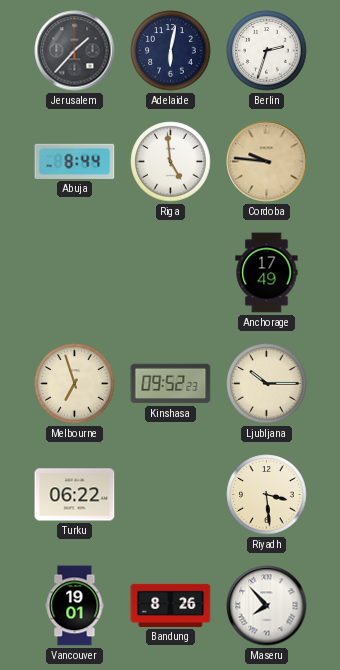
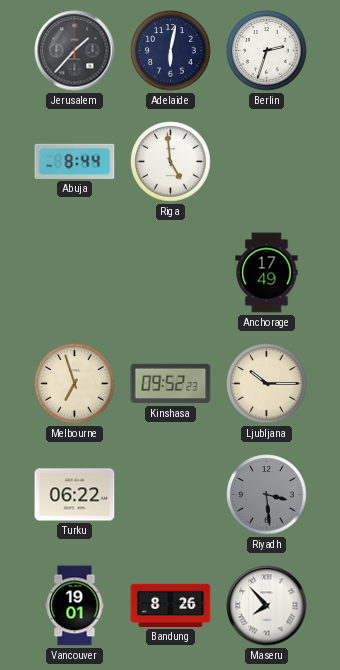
Cordoba: 9:46 -> none (267, 162)
Riyadh dial: cream -> grey (267, 495)
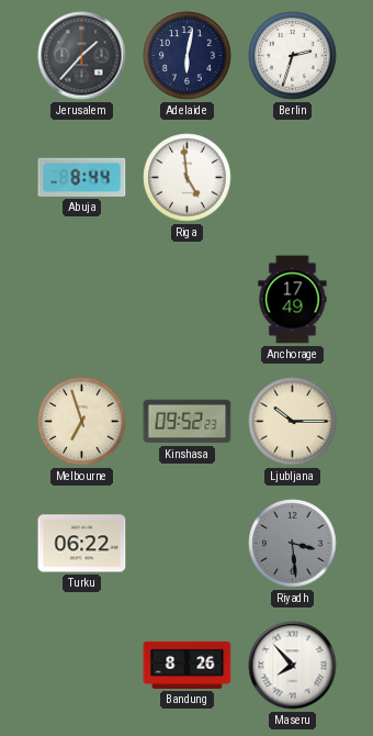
Vancouver: 19:01 -> none (75, 606)
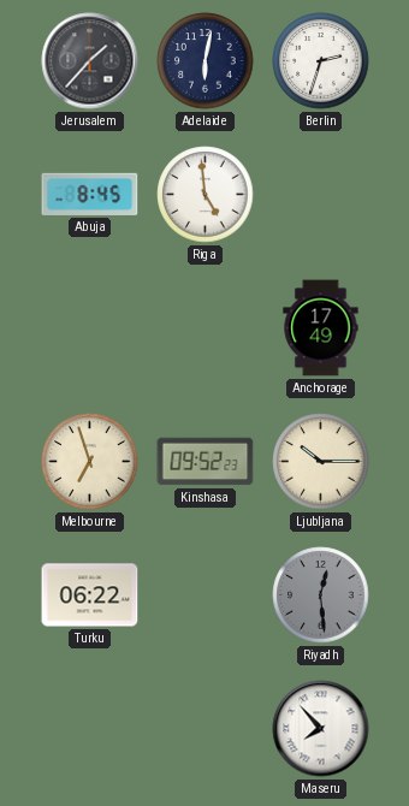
Abuja: 8:44 -> 8:45 (90, 194)
Riyadh: 3:29 -> 12:29 (321, 595)
Bandung: 8:26 -> none (188, 665)
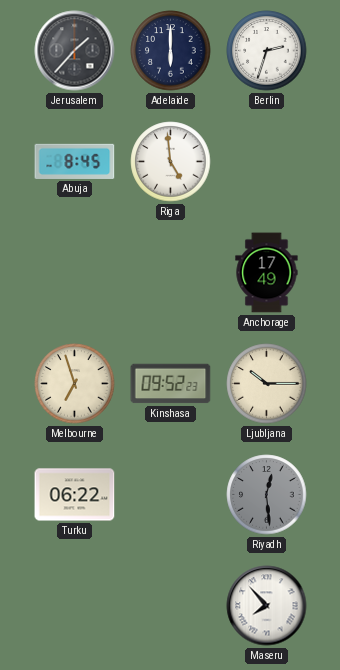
Adelaide: 6:02 -> 6:00 (171, 51)
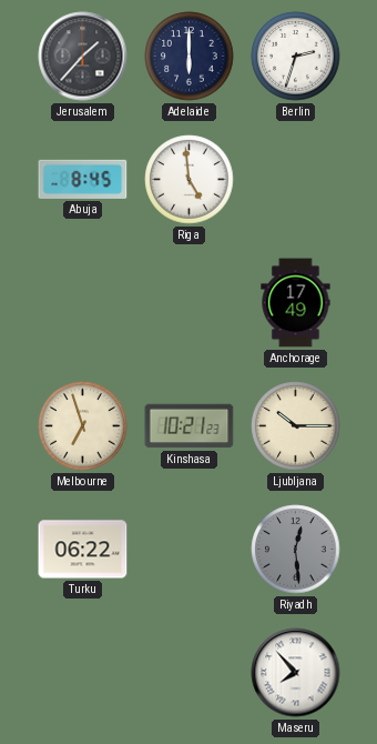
Kinshasa: 09:52 -> 10:21 (190, 426)
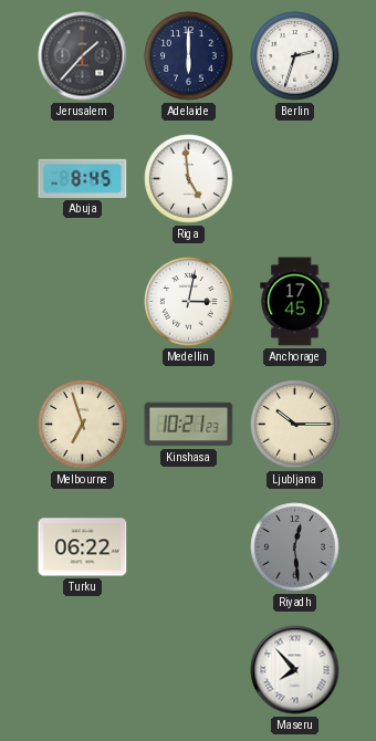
Medellin: none -> 3:02 (189, 302)
Anchorage: 17:49 -> 17:45 (295, 302)
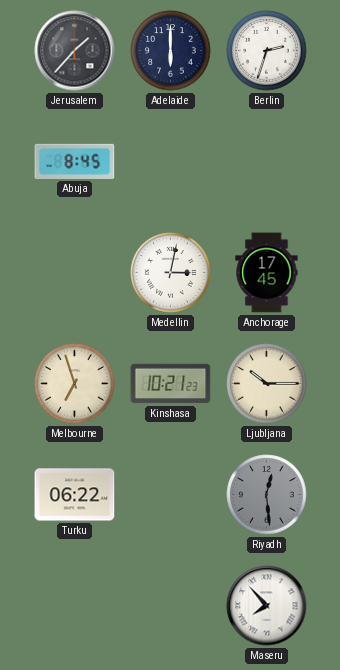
Riga: 4:59 -> none (189, 179)
